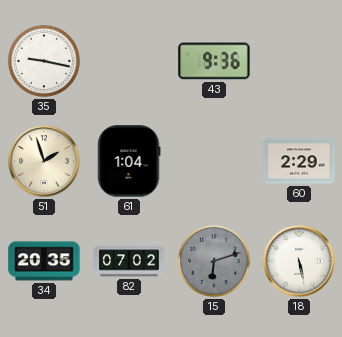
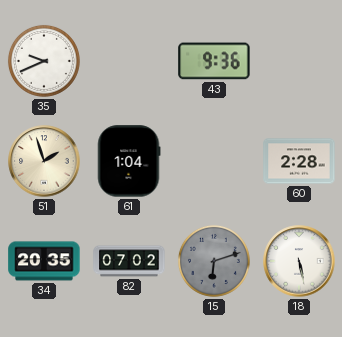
35: 9:17 -> 9:41 (44, 61)
60: 2:29 -> 2:28 (299, 161)
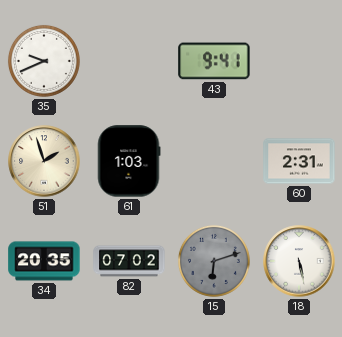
43: 9:36 -> 9:41 (214, 61)
61: 1:04 -> 1:03 (129, 161)
60: 2:28 -> 2:31 (299, 161)
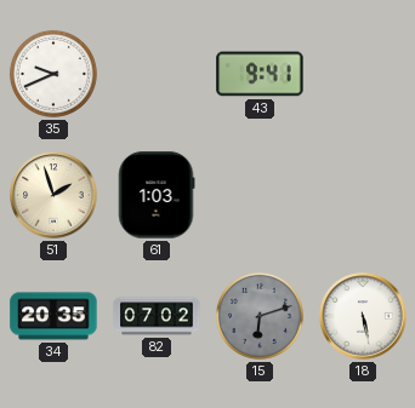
60: 2:31 -> none (299, 161)
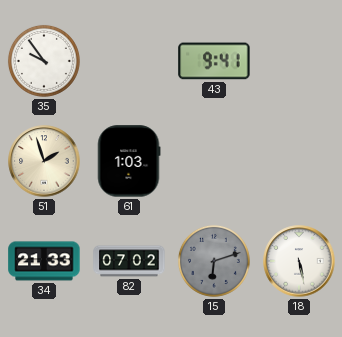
35: 9:41 -> 9:54 (44, 61)
34: 20:35 -> 21:33 (44, 261)
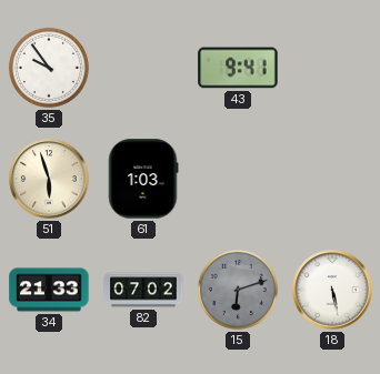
51: 1:57 -> 5:57 (49, 179)
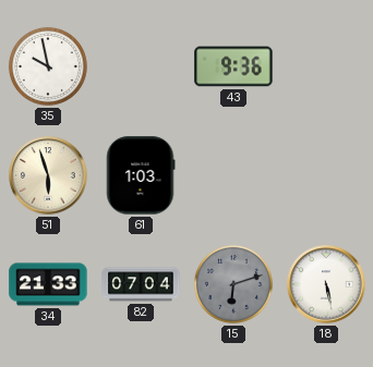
35: 9:54 -> 9:58 (48, 66)
43: 9:41 -> 9:36 (233, 66)
82: 07:02 -> 07:04 (141, 284)
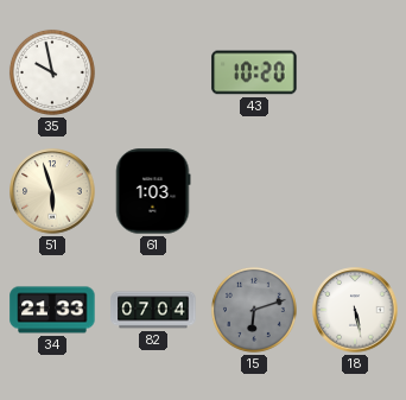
43: 9:36 -> 10:20 (254, 72)
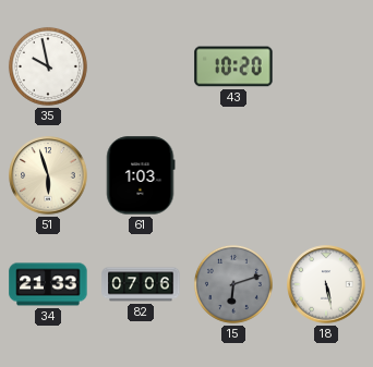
82: 07:04 -> 07:06 (141, 284)
